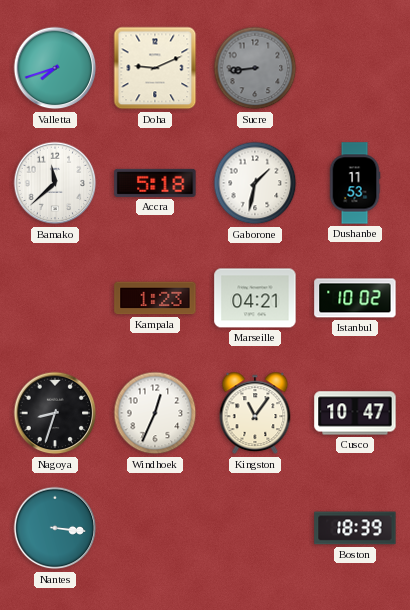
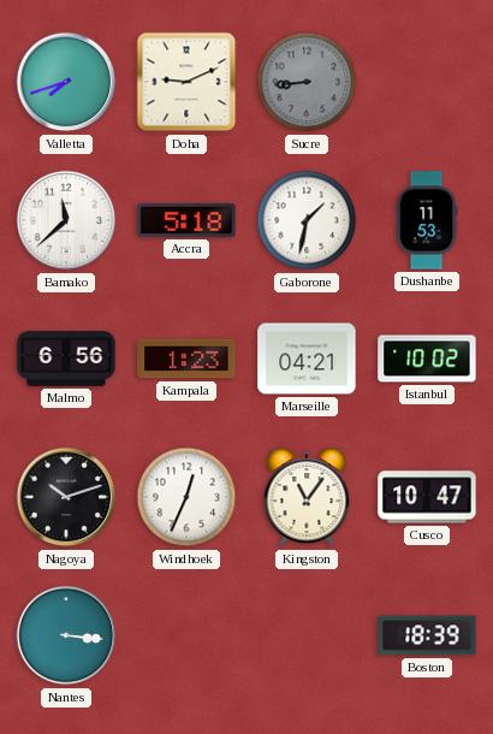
Malmo: none -> 6:56 (66, 359)
Nagoya: 8:33 -> 10:12 (66, 497)
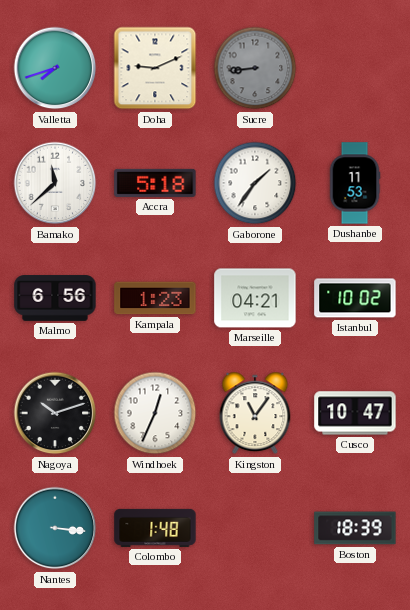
Gaborone: 1:32 -> 1:36 (255, 183)
Colombo: none -> 1:48 (155, 528)
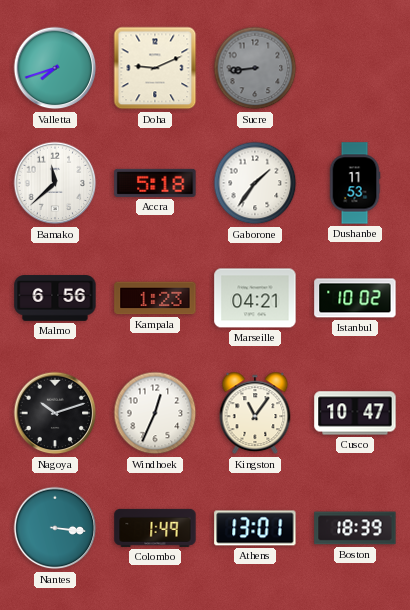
Colombo: 1:48 -> 1:49 (155, 528)
Athens: none -> 13:01 (255, 528)
